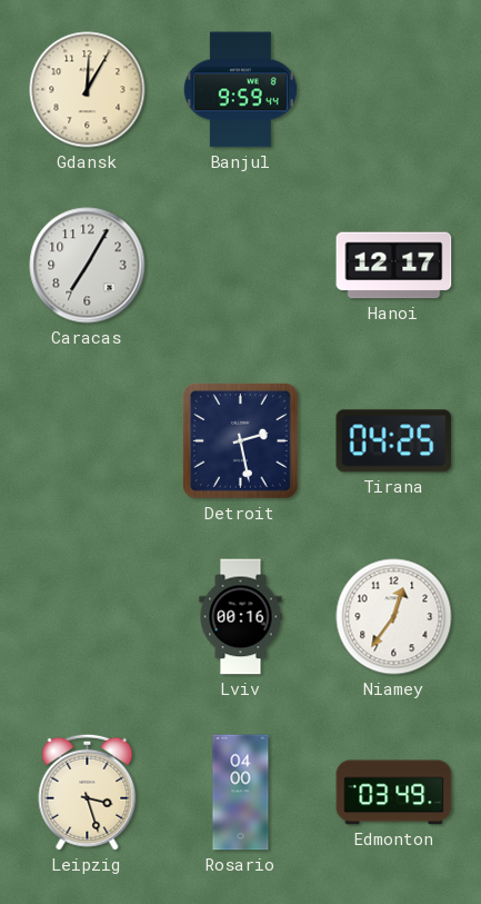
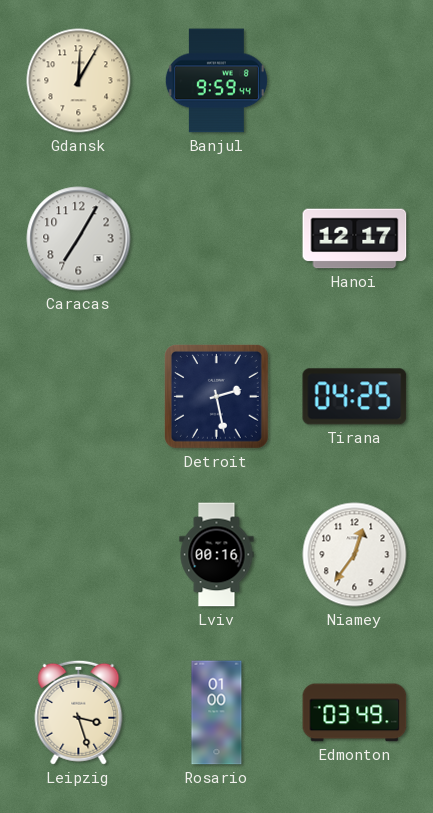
Rosario: 04:00 -> 01:00 (217, 713)
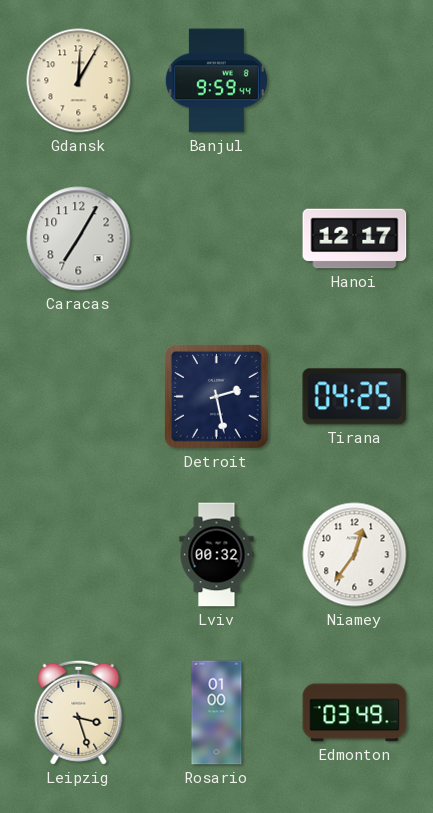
Lviv: 00:16 -> 00:32 (217, 555)
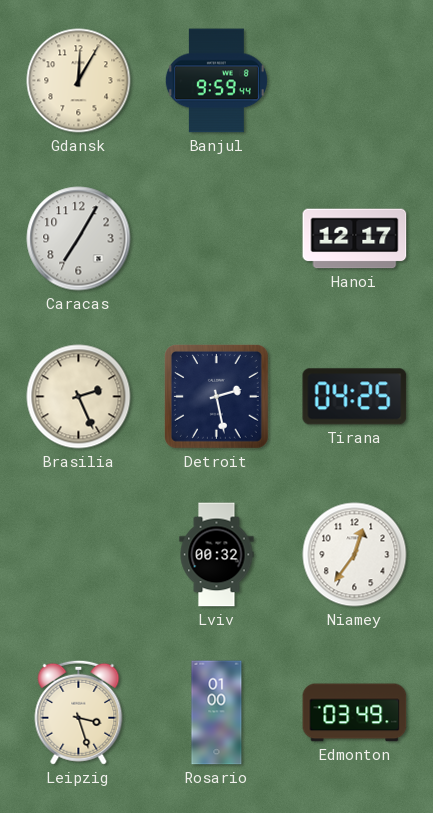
Brasilia: none -> 2:26 (79, 397)
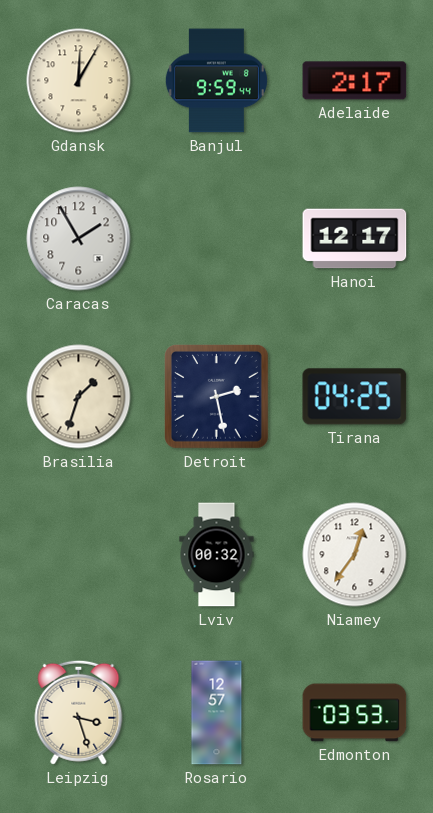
Adelaide: none -> 2:17 (355, 81)
Caracas: 7:05 -> 1:55 (79, 239)
Brasilia: 2:26 -> 1:33 (79, 397)
Rosario: 01:00 -> 12:57 (217, 713)
Edmonton: 03:49 -> 03:53 (355, 713)
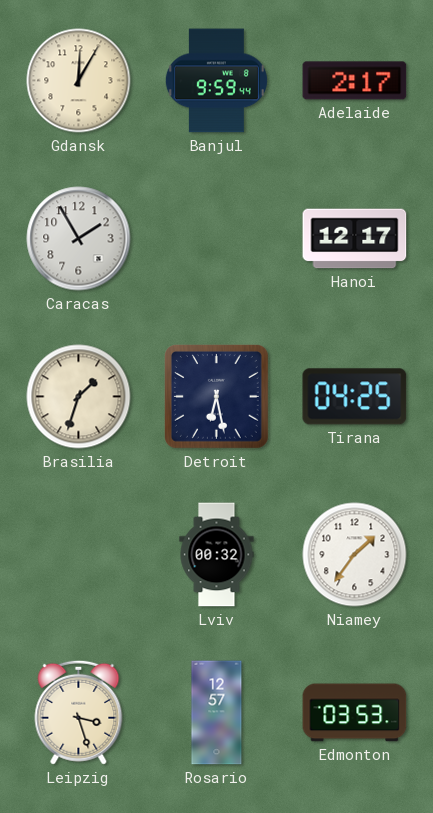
Detroit: 2:28 -> 6:28 (217, 396)
Niamey: 12:36 -> 1:36 (355, 555)
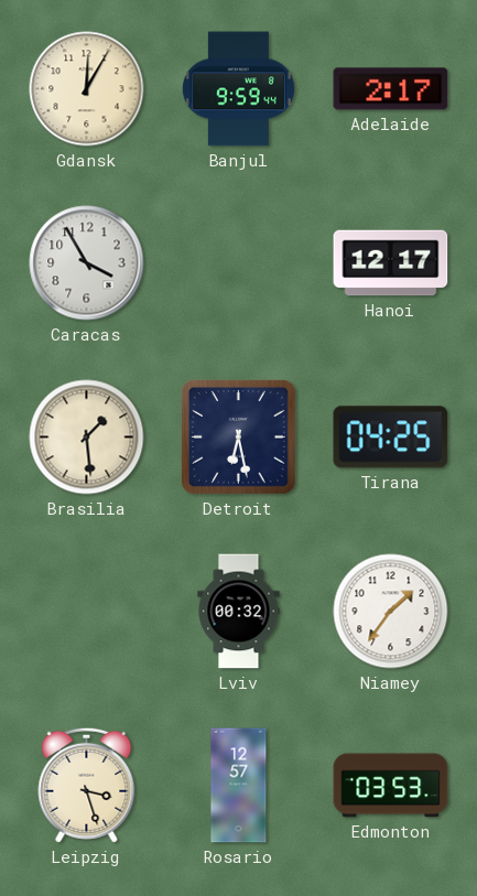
Caracas: 1:55 -> 3:55 (87, 263)
Brasilia: 1:33 -> 1:29 (87, 438)
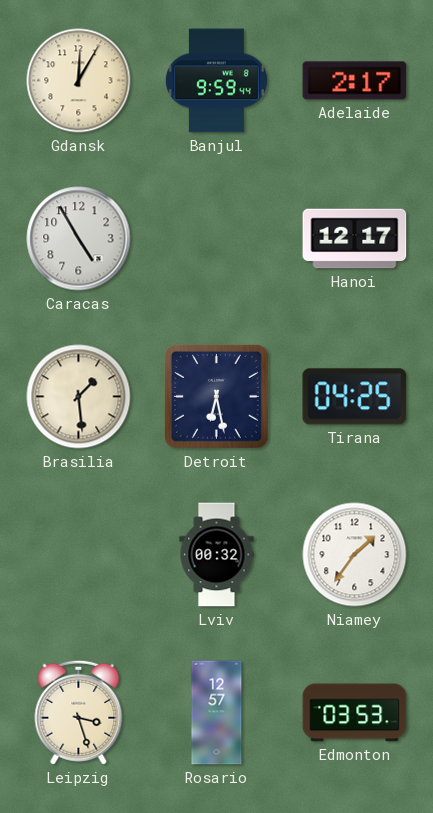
Caracas: 3:55 -> 4:55 (79, 239)
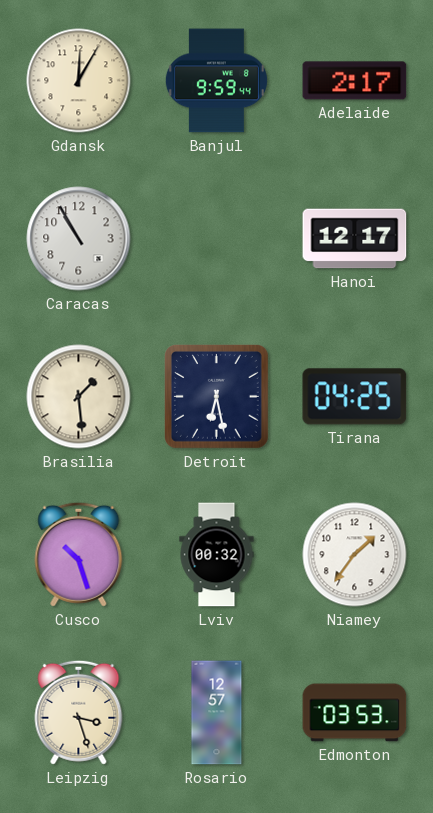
Caracas: 4:55 -> 10:55 (79, 239)
Cusco: none -> 10:27 (79, 554)
